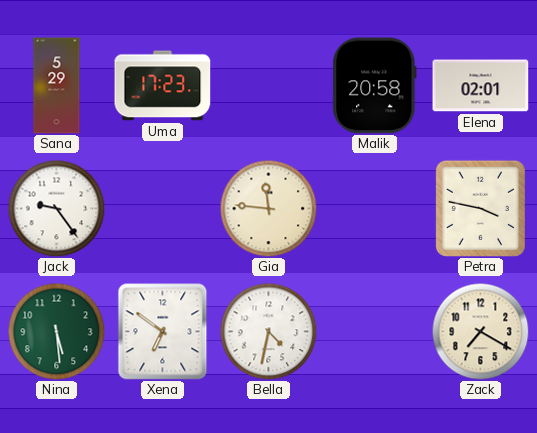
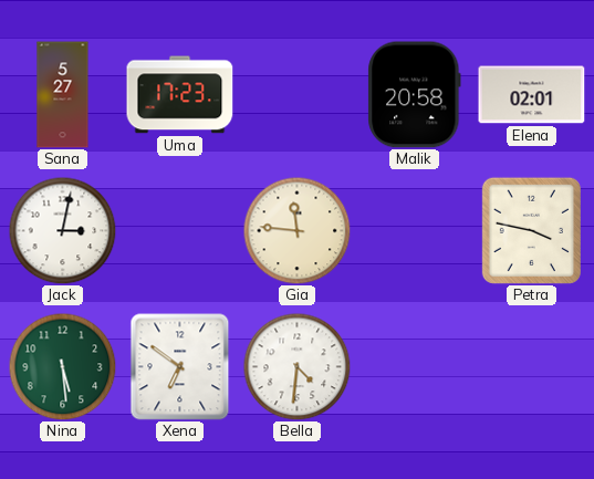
Sana: 5:29 -> 5:27 (63, 95)
Jack: 9:24 -> 3:02 (62, 230)
Bella: 4:32 -> 4:31 (296, 366)
Zack: 7:20 -> none (480, 331)
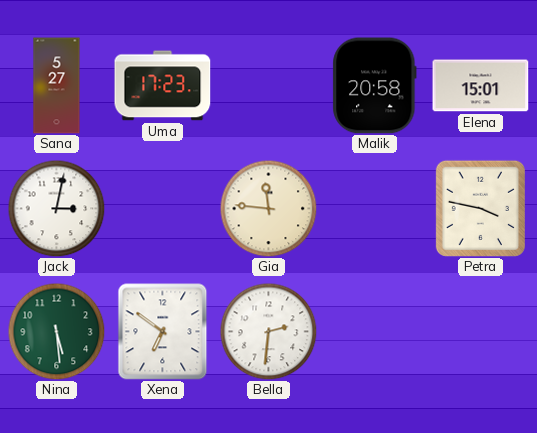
Elena: 02:01 -> 15:01 (481, 86)
Bella: 4:31 -> 2:31 (268, 331)
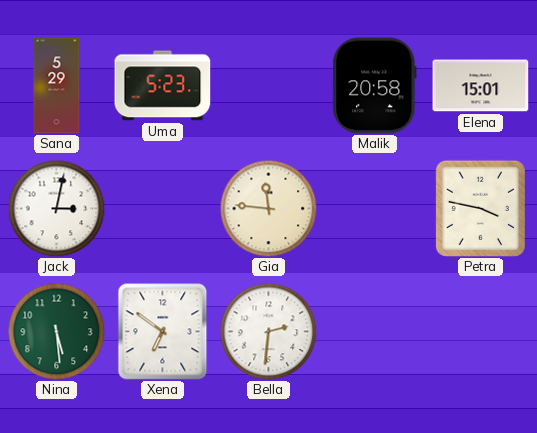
Sana: 5:27 -> 5:29 (57, 86)
Uma: 17:23 -> 5:23 (163, 86)
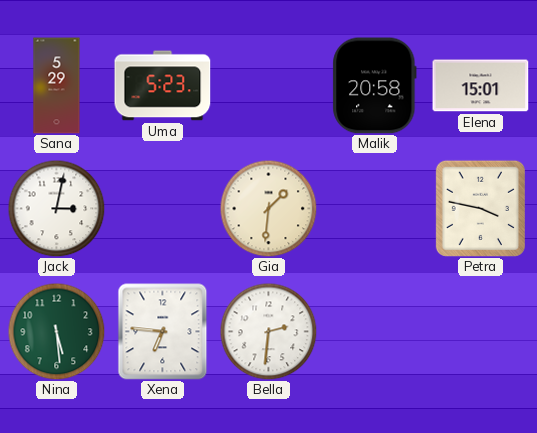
Gia: 11:46 -> 1:31 (268, 208)
Xena: 6:51 -> 6:46 (163, 332)
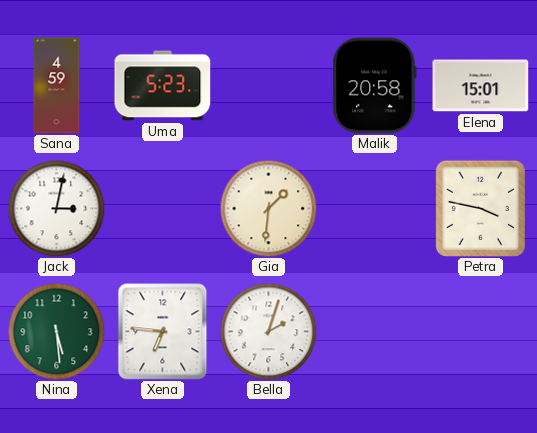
Sana: 5:29 -> 4:59 (57, 86)
Bella: 2:31 -> 2:03 (268, 331)
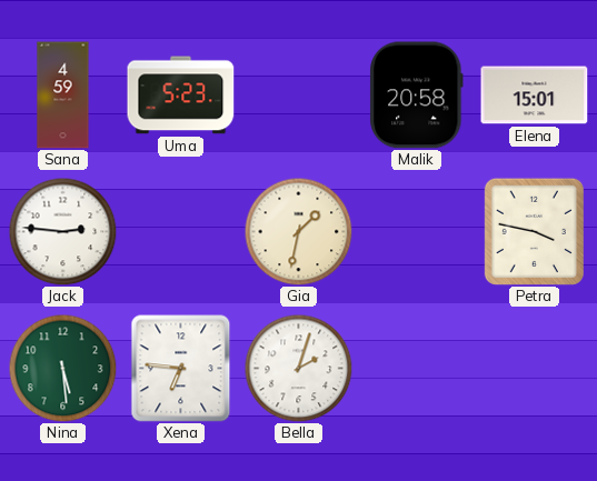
Jack: 3:02 -> 2:46 (62, 231)
Gia: 1:31 -> 1:32 (298, 231)
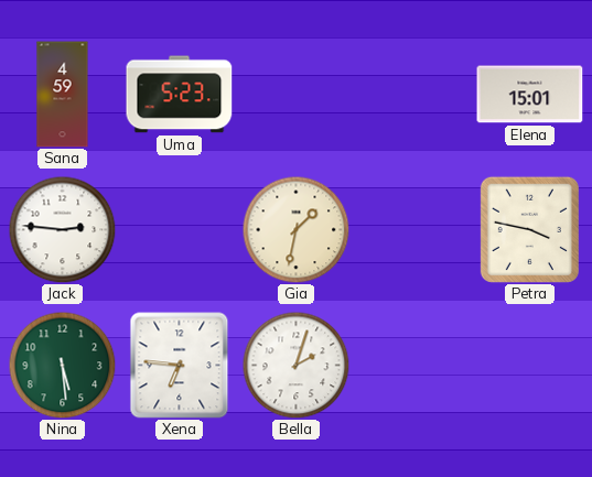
Malik: 20:58 -> none (417, 96)
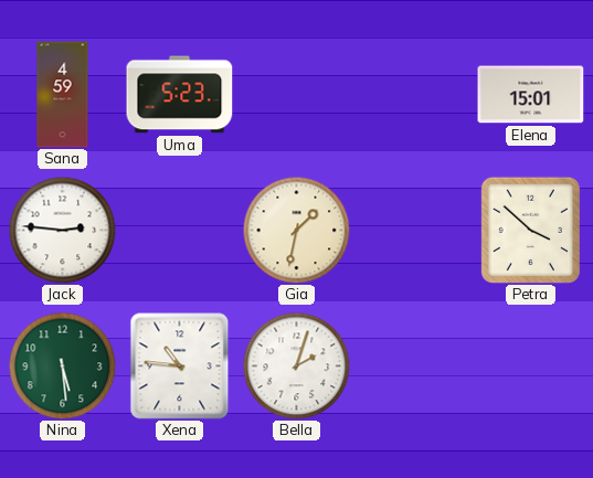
Petra: 3:47 -> 3:52 (530, 230)
Xena: 6:46 -> 10:46 (180, 367)
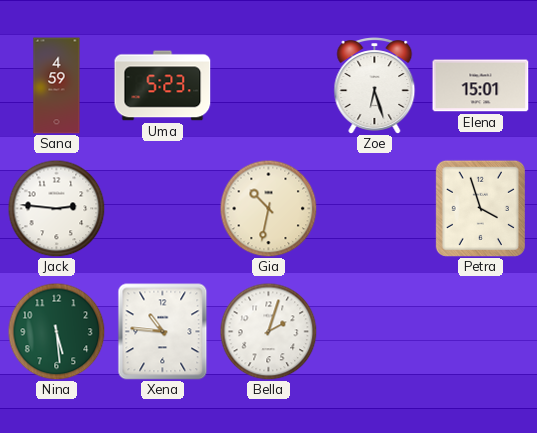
Zoe: none -> 6:27 (375, 86)
Gia: 1:32 -> 10:32 (268, 208)
Petra: 3:52 -> 3:57 (480, 208)
